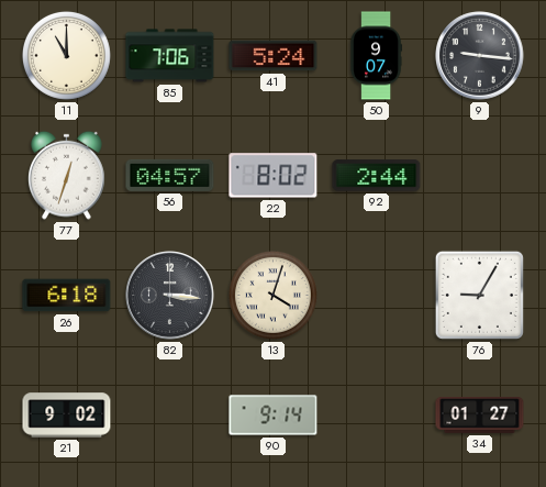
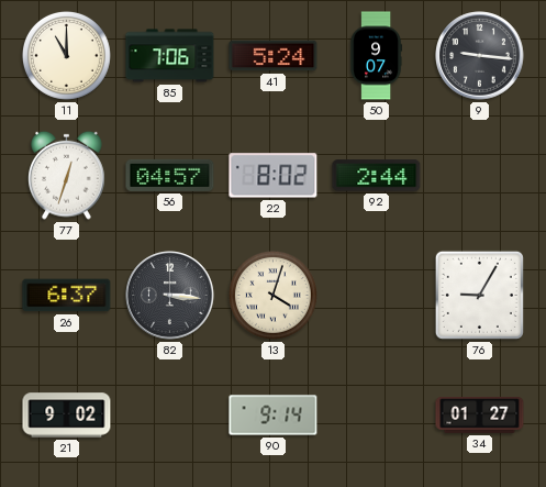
26: 6:18 -> 6:37 (67, 296)
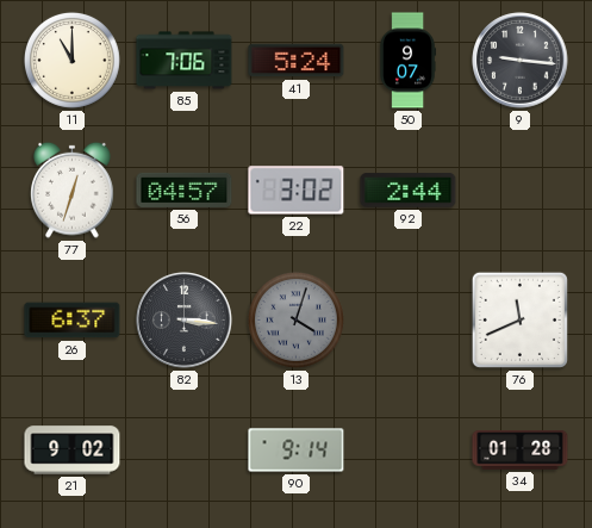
22: 8:02 -> 3:02 (297, 191)
13 dial: cream -> grey (295, 319)
76: 9:05 -> 11:41 (519, 319)
34: 01:27 -> 01:28 (521, 449)
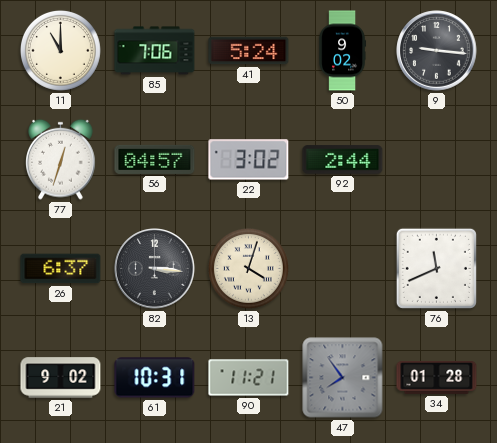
50: 9:07 -> 9:02 (343, 51)
13 dial: grey -> cream (248, 268)
61: none -> 10:31 (155, 378)
90: 9:14 -> 11:21 (249, 378)
47: none -> 7:54 (343, 378)
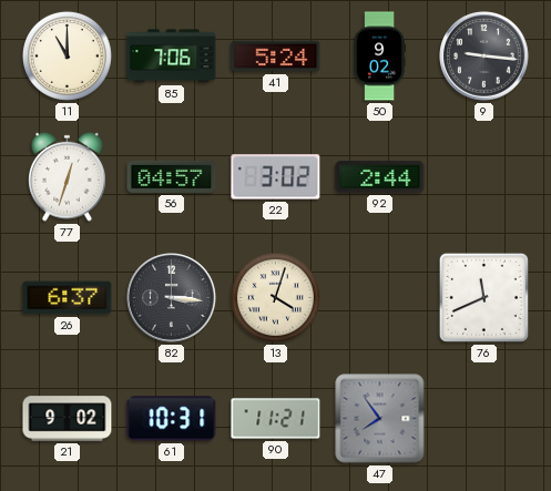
34: 01:28 -> none (437, 377)
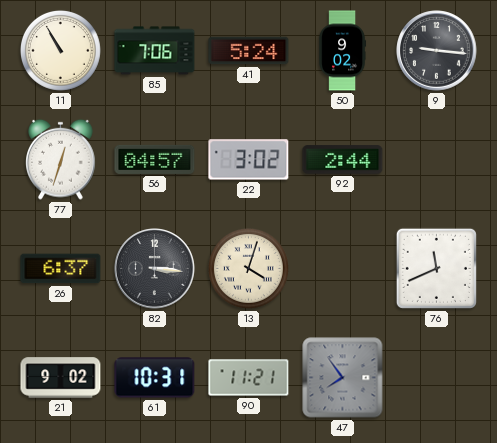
11: 11:00 -> 10:55 (60, 50)
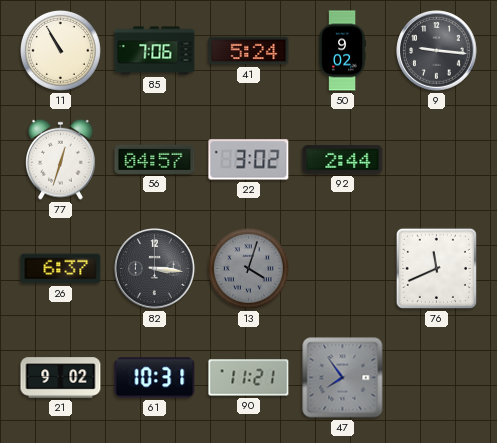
13 dial: cream -> grey (248, 268)
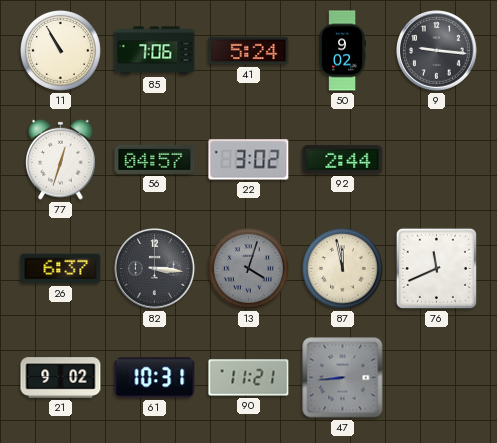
87: none -> 11:58 (342, 268)
47: 7:54 -> 8:44 (343, 378)
